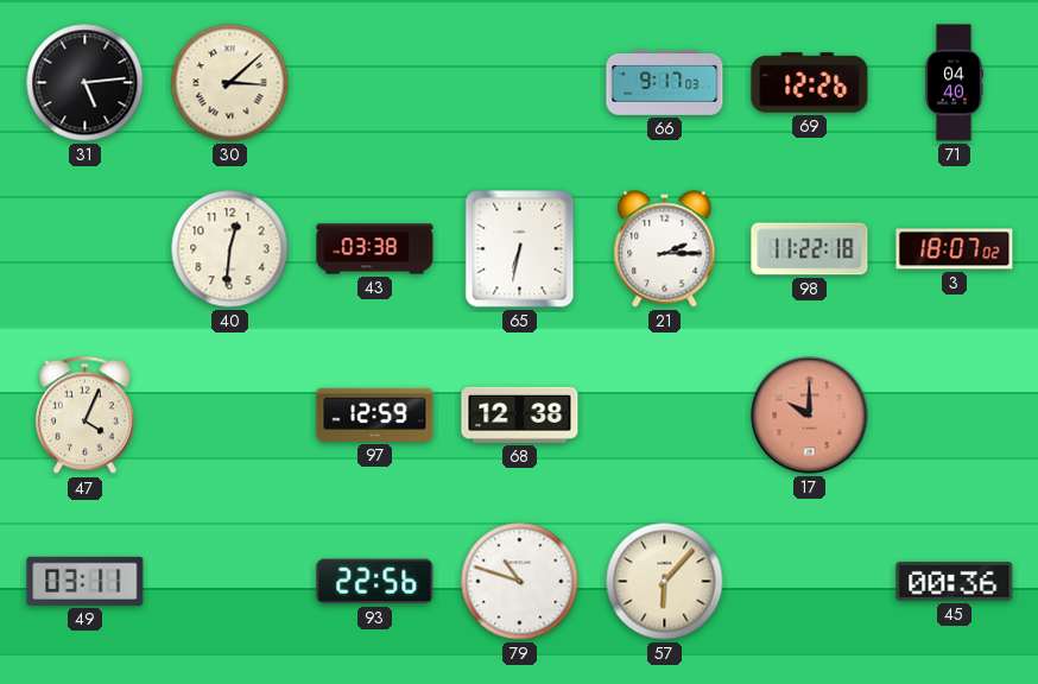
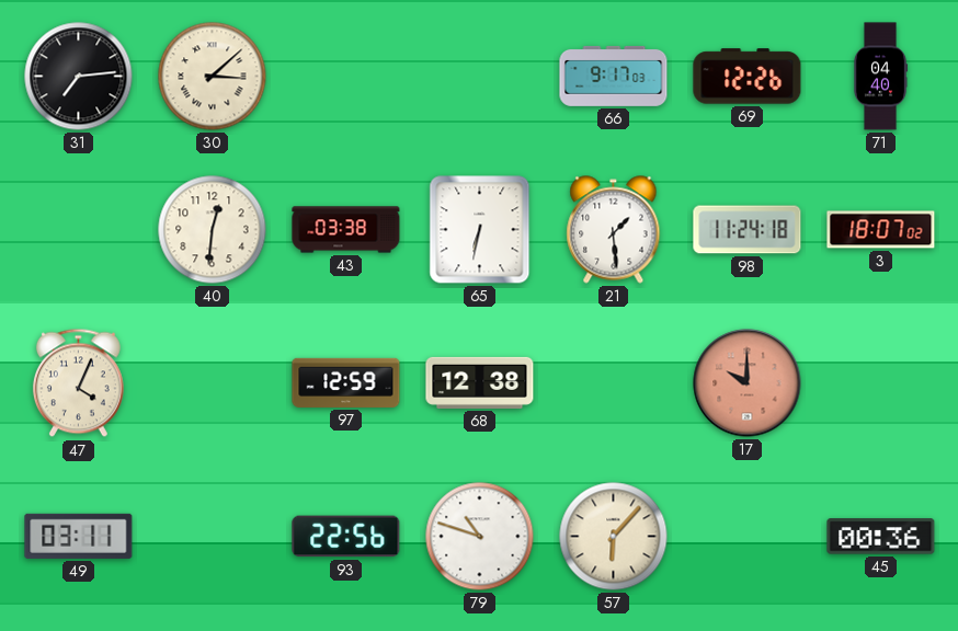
31: 5:14 -> 7:14 (79, 77)
21: 2:15 -> 1:29 (614, 230)
98: 11:22 -> 11:24 (748, 230)
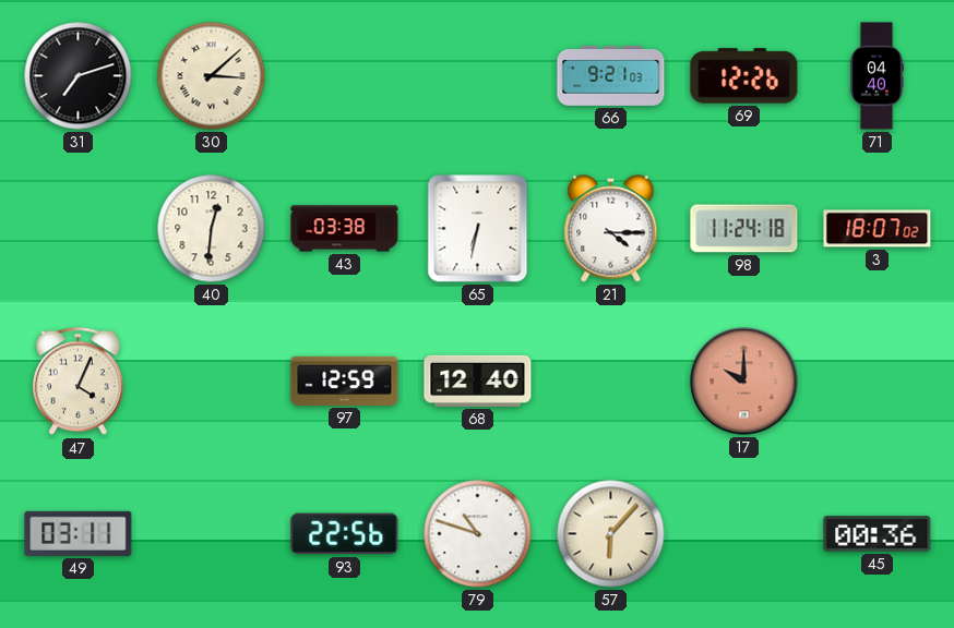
31: 7:14 -> 7:12 (79, 76)
66: 9:17 -> 9:21 (611, 75)
21: 1:29 -> 4:15 (611, 229)
68: 12:38 -> 12:40 (478, 381)
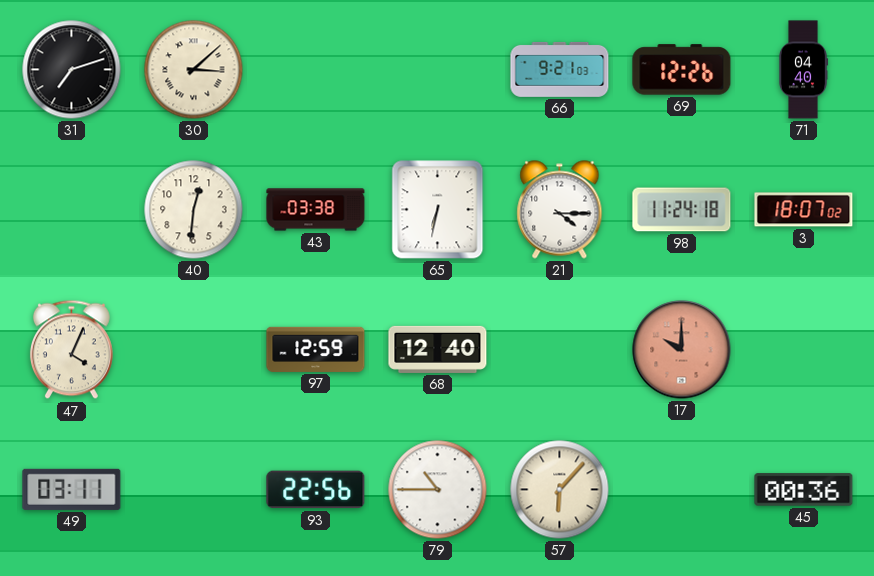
79: 10:48 -> 10:45 (438, 490)
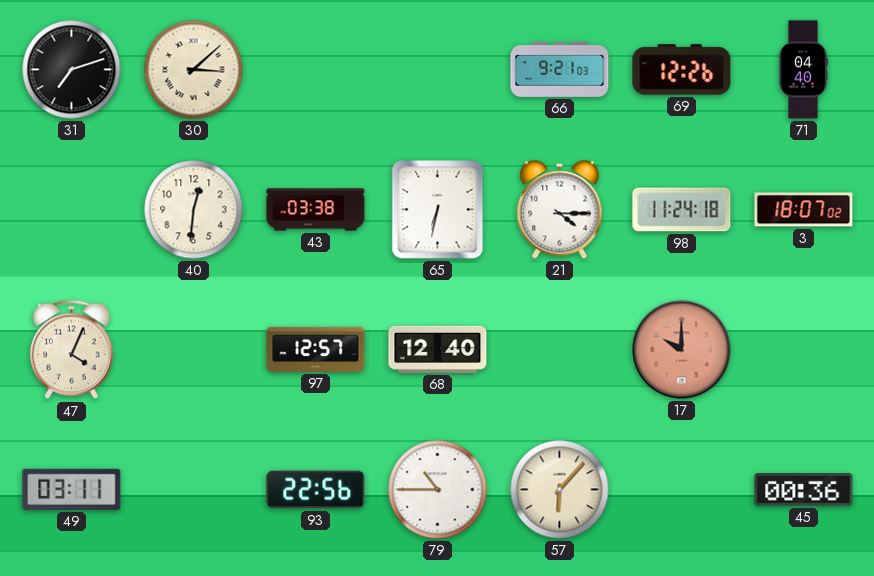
97: 12:59 -> 12:57 (316, 349)
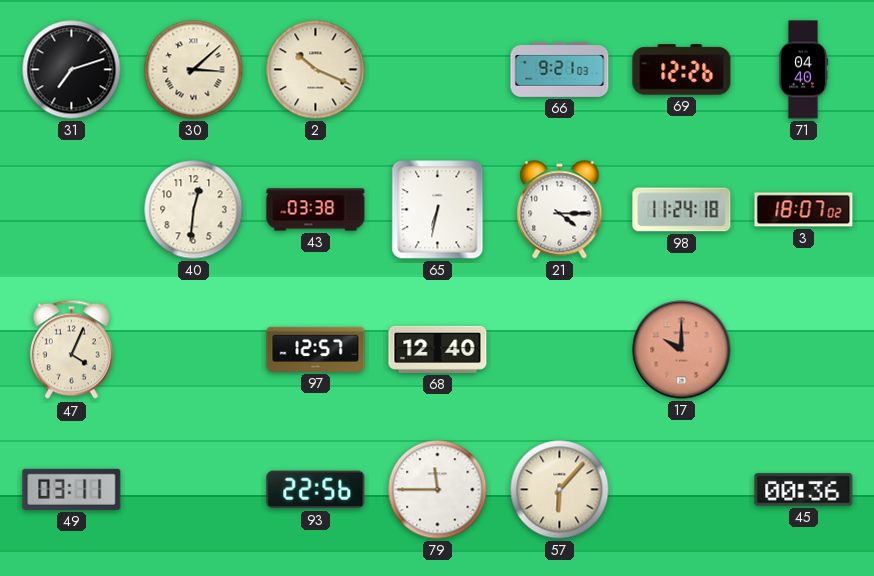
2: none -> 10:19 (316, 70)
79: 10:45 -> 11:45 (438, 490)
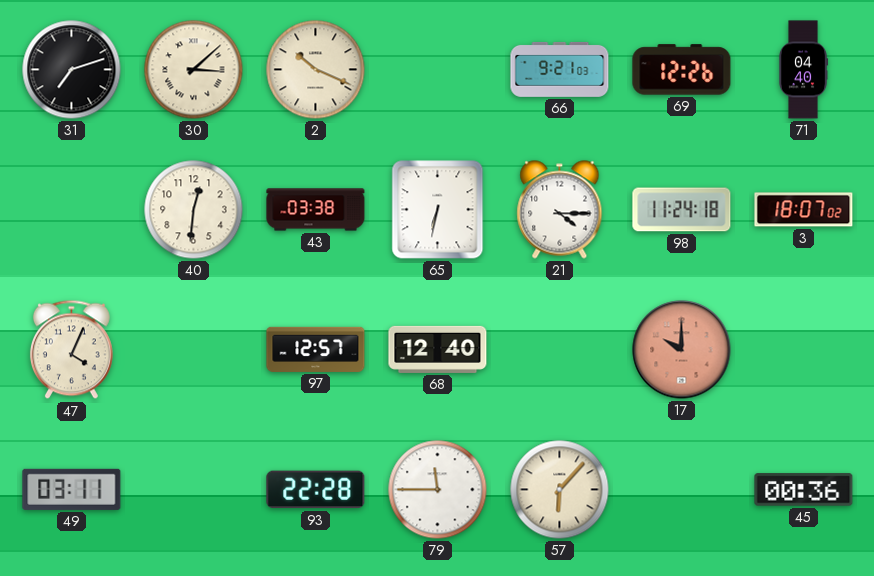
93: 22:56 -> 22:28 (316, 490)
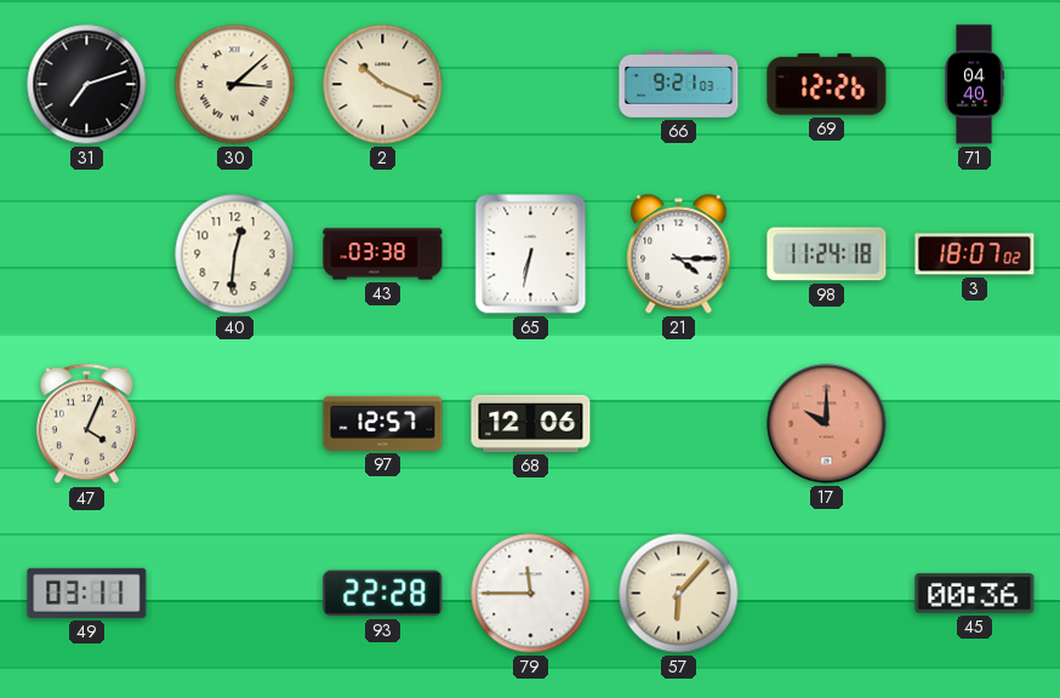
68: 12:40 -> 12:06 (531, 423)
